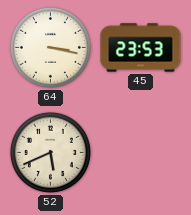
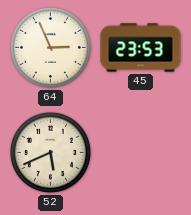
64: 3:17 -> 2:56 (50, 47)
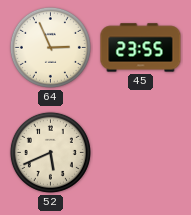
45: 23:53 -> 23:55 (141, 48)
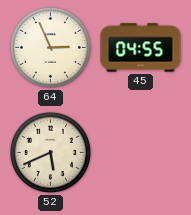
45: 23:55 -> 04:55 (141, 48)
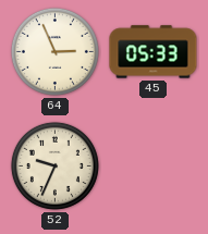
45: 04:55 -> 05:33 (154, 52)
52: 5:41 -> 9:34 (54, 165)
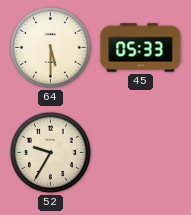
64: 2:56 -> 5:30 (50, 47)
52: 9:34 -> 9:35 (50, 152)
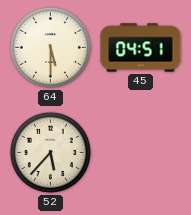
45: 05:33 -> 04:51 (141, 48)
52: 9:35 -> 5:37 (50, 152)
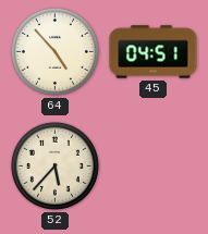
64: 5:30 -> 4:53 (54, 51)
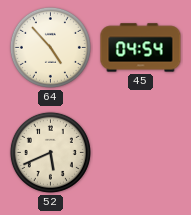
45: 04:51 -> 04:54 (141, 48)
52: 5:37 -> 5:41 (50, 152)
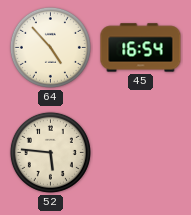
45: 04:54 -> 16:54 (141, 48)
52: 5:41 -> 5:46 (50, 152)
